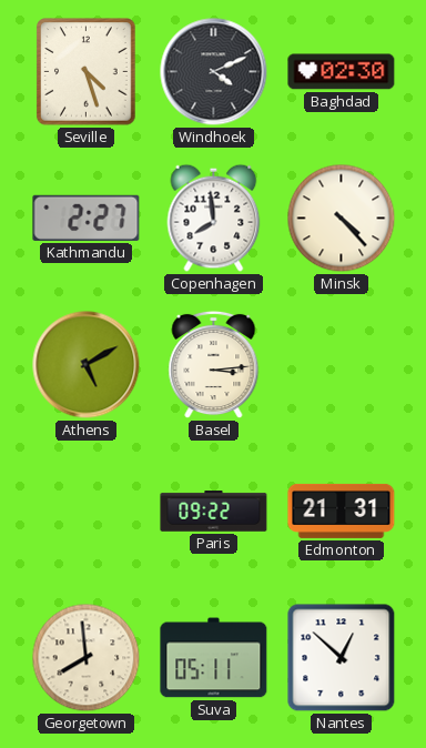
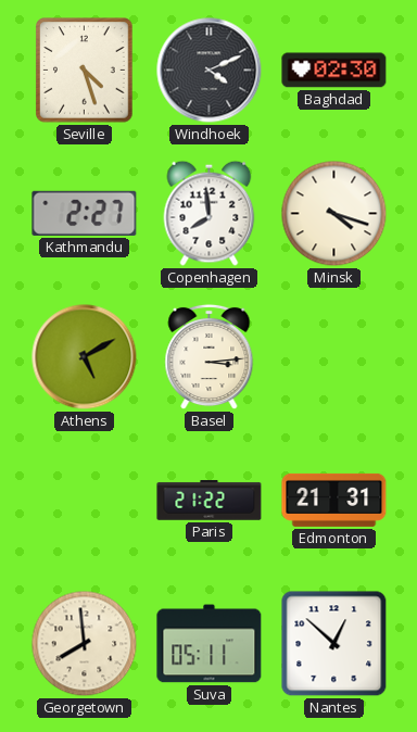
Minsk: 4:23 -> 4:18 (334, 214)
Paris: 09:22 -> 21:22 (210, 501)
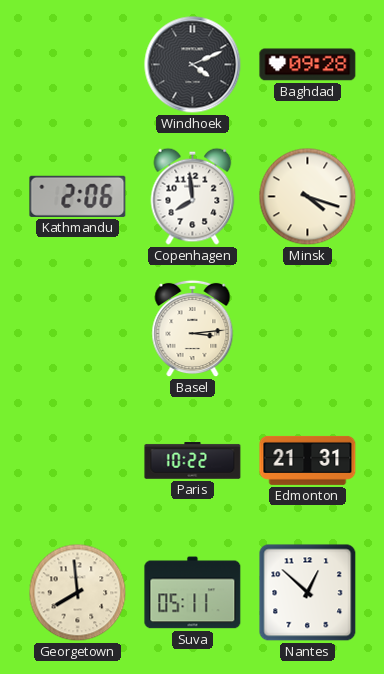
Seville: 4:27 -> none (85, 71)
Baghdad: 02:30 -> 09:28 (308, 65)
Kathmandu: 2:27 -> 2:06 (78, 196)
Athens: 5:10 -> none (85, 357)
Paris: 21:22 -> 10:22 (193, 461)
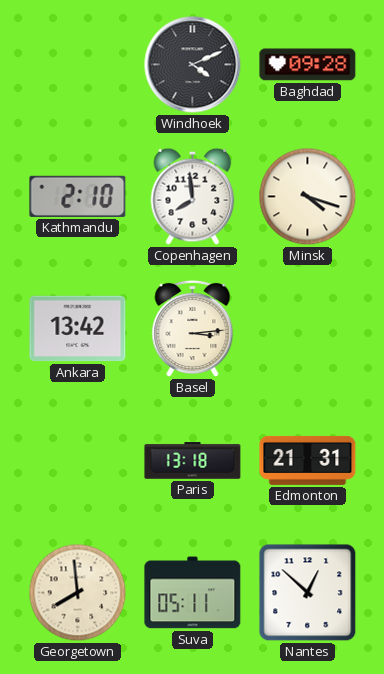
Kathmandu: 2:06 -> 2:10 (78, 196)
Ankara: none -> 13:42 (78, 329)
Paris: 10:22 -> 13:18 (193, 461)
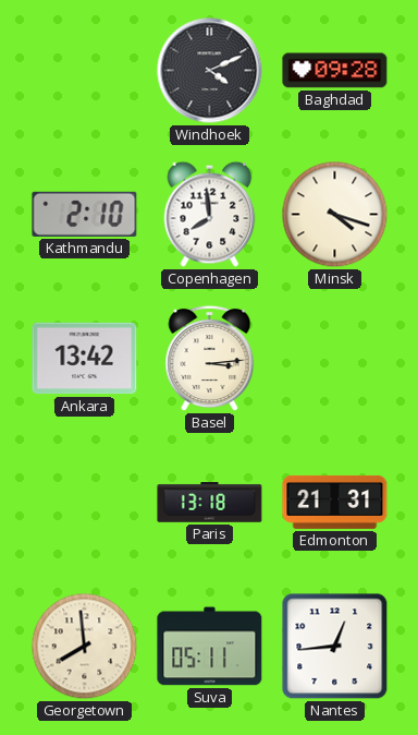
Nantes: 12:52 -> 12:44 (335, 647)
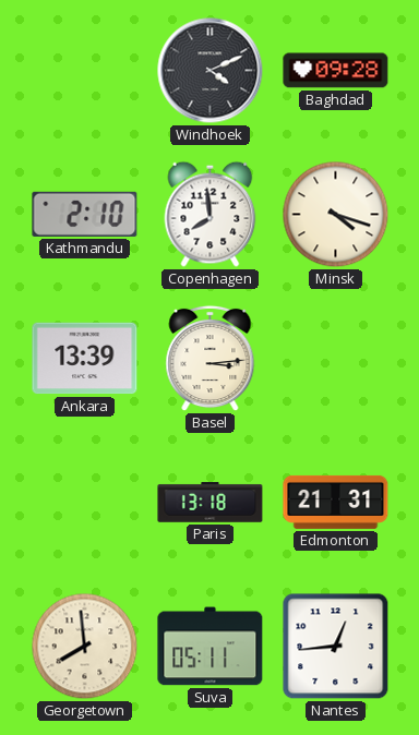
Ankara: 13:42 -> 13:39 (85, 359)
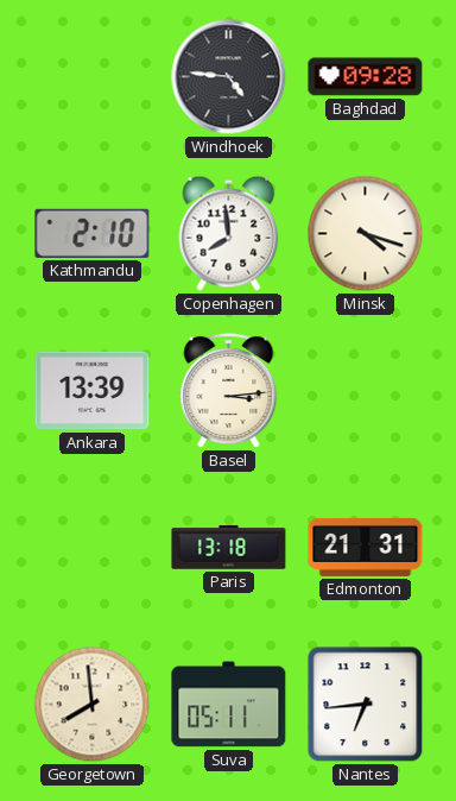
Windhoek: 4:11 -> 4:46 (229, 77)
Nantes: 12:44 -> 6:44 (366, 705)
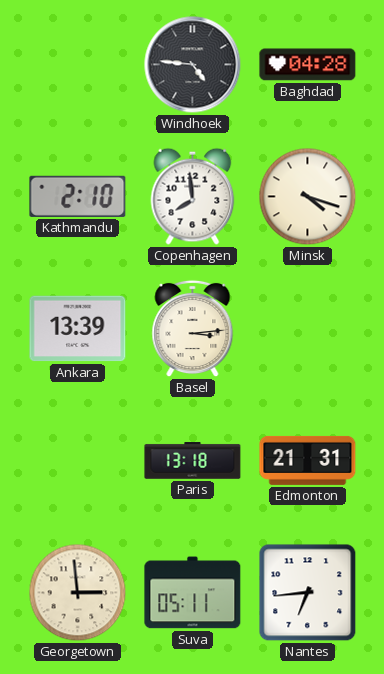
Baghdad: 09:28 -> 04:28 (308, 65)
Georgetown: 7:59 -> 2:59 (78, 593)
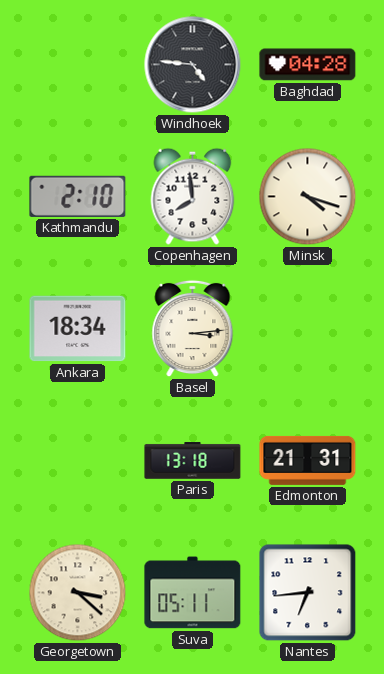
Ankara: 13:39 -> 18:34 (78, 329)
Georgetown: 2:59 -> 3:22 (78, 593)
